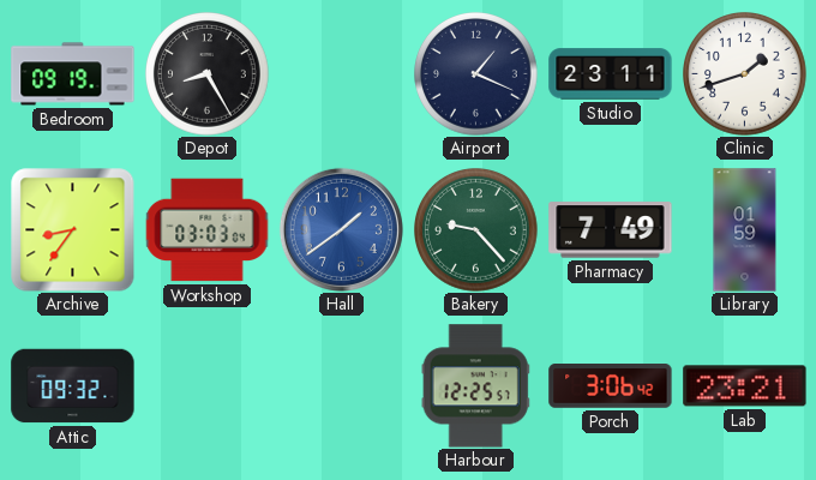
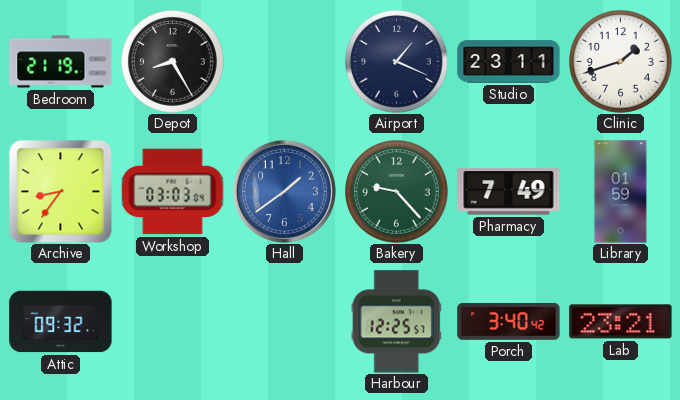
Bedroom: 09:19 -> 21:19 (61, 62)
Porch: 3:06 -> 3:40 (509, 322)
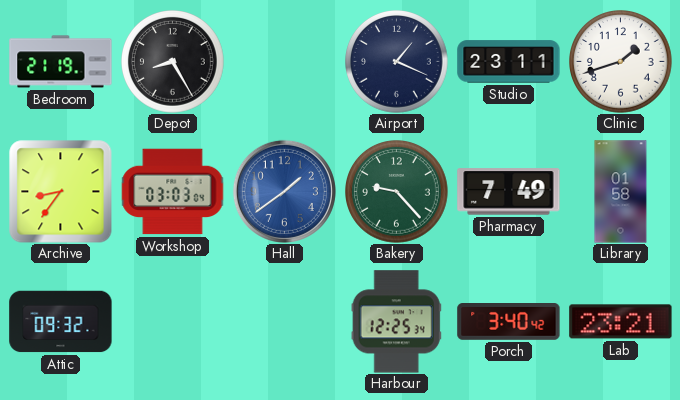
Library: 01:59 -> 01:58 (621, 192)
Harbour: 12:25:57 -> 12:25:34 (396, 322)
